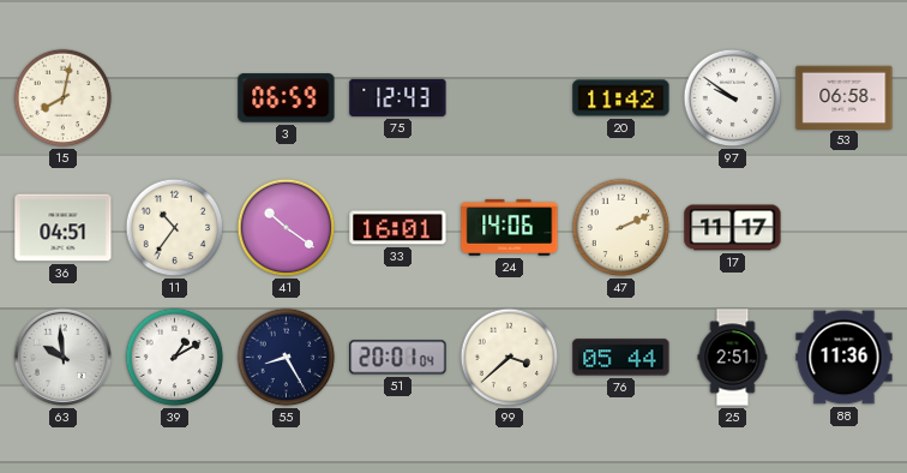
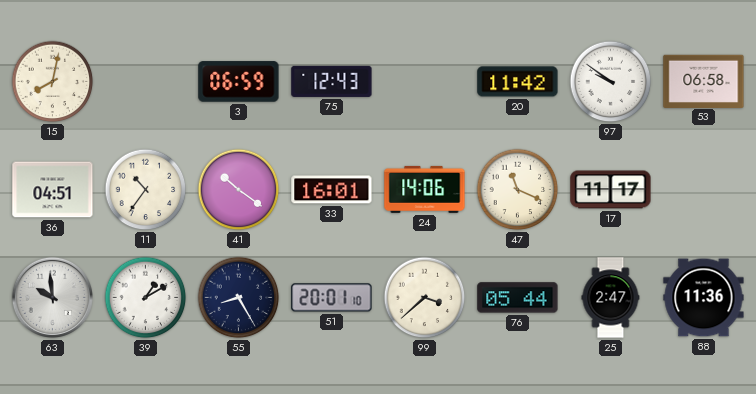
47: 2:11 -> 11:19 (518, 190)
51: 20:01:04 -> 20:01:10 (332, 298)
25: 2:51 -> 2:47 (611, 298)
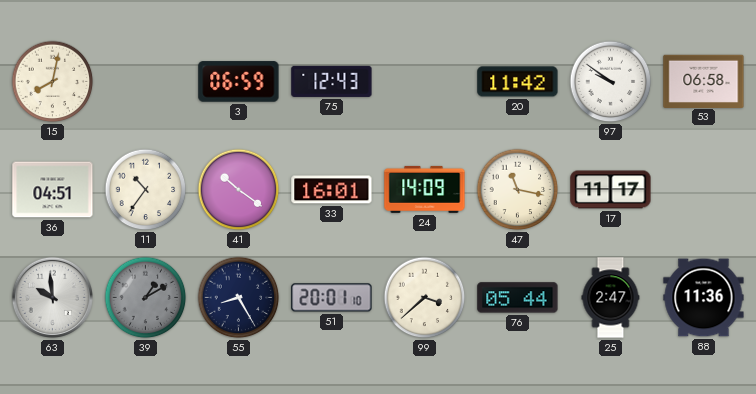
24: 14:06 -> 14:09 (425, 189)
47: 11:19 -> 11:17 (518, 190)
39 dial: white -> grey (146, 298)
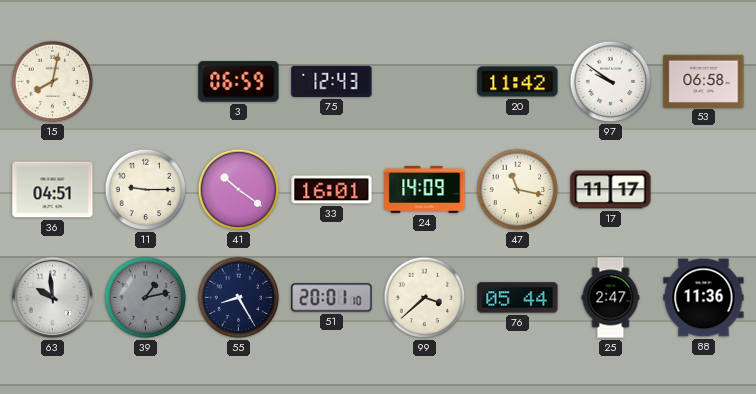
11: 10:36 -> 9:15 (146, 190)
39: 1:10 -> 1:13 (146, 298)
